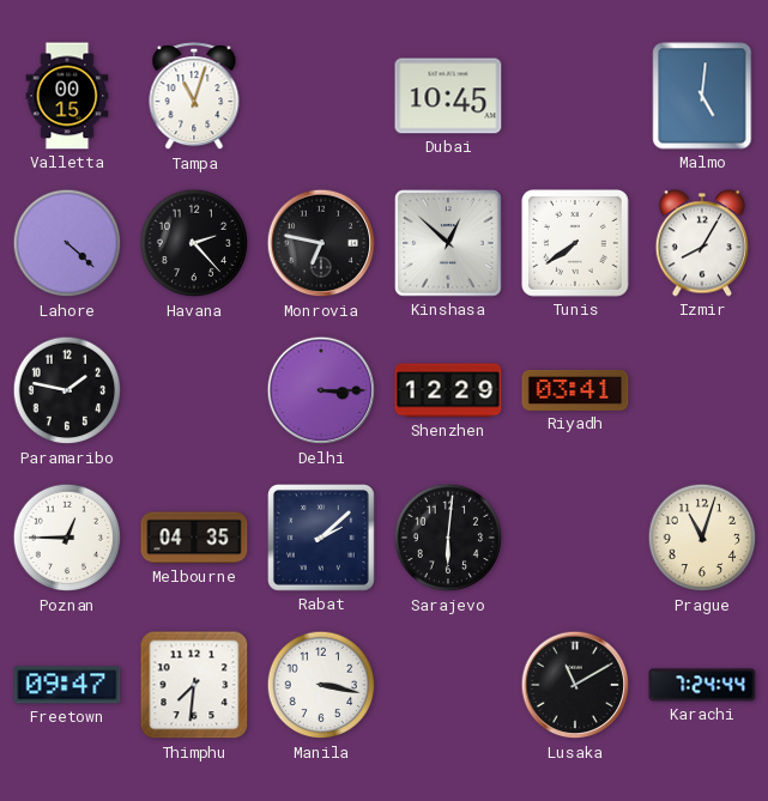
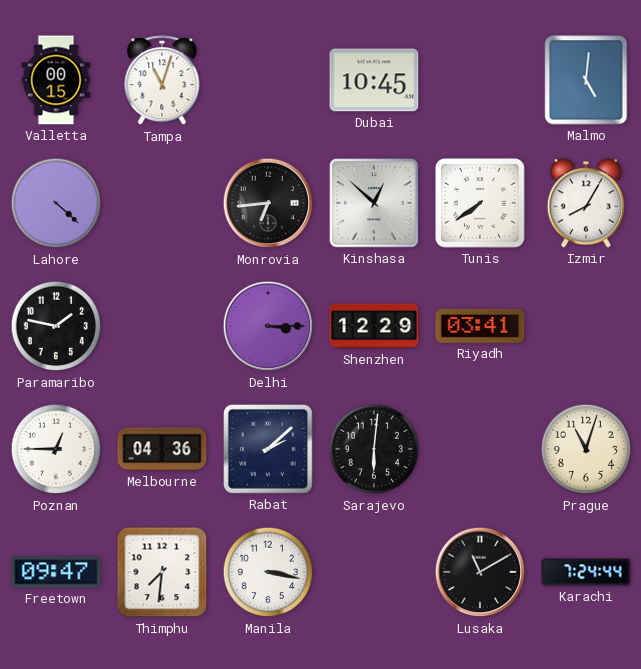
Havana: 2:23 -> none (194, 243)
Monrovia: 6:47 -> 6:44 (268, 203)
Melbourne: 04:35 -> 04:36 (162, 449)
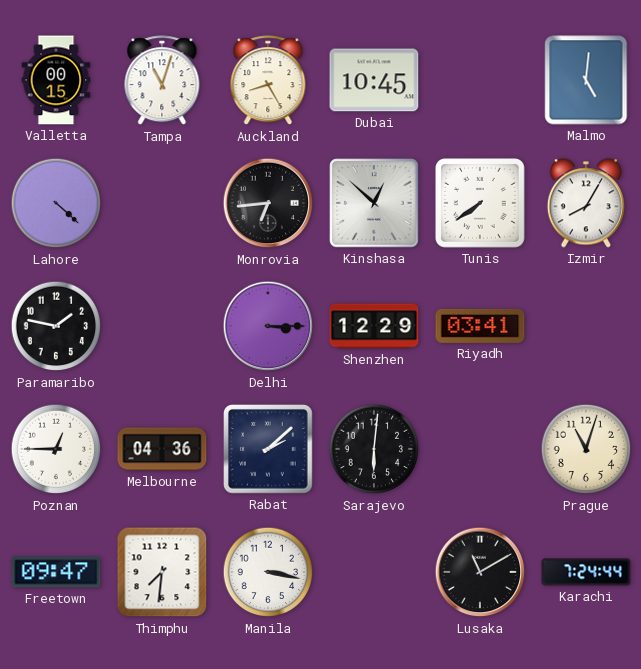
Auckland: none -> 8:25 (268, 81)
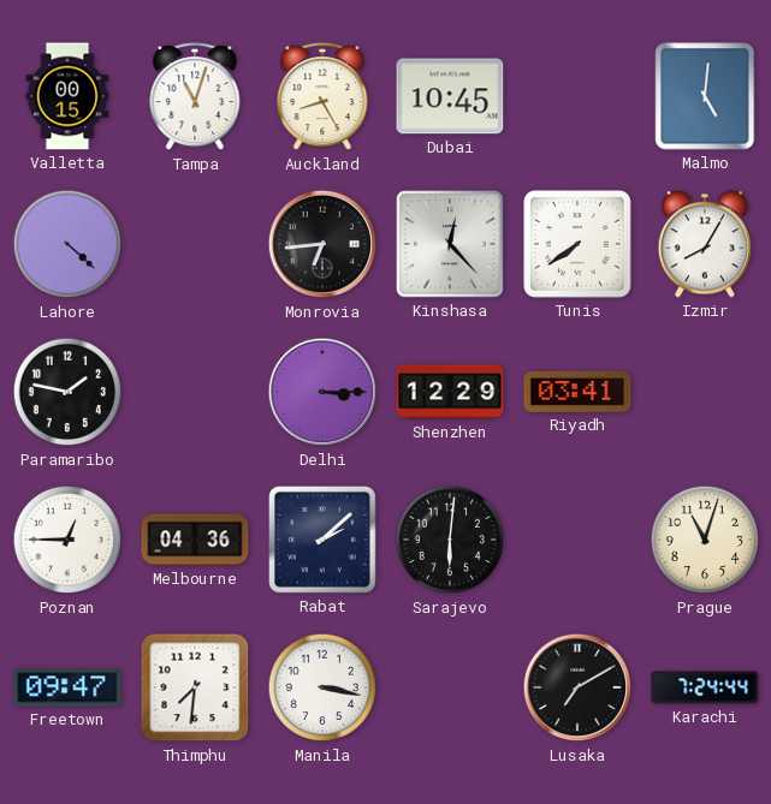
Kinshasa: 12:52 -> 12:23 (450, 244)
Lusaka: 11:10 -> 7:10 (577, 687)
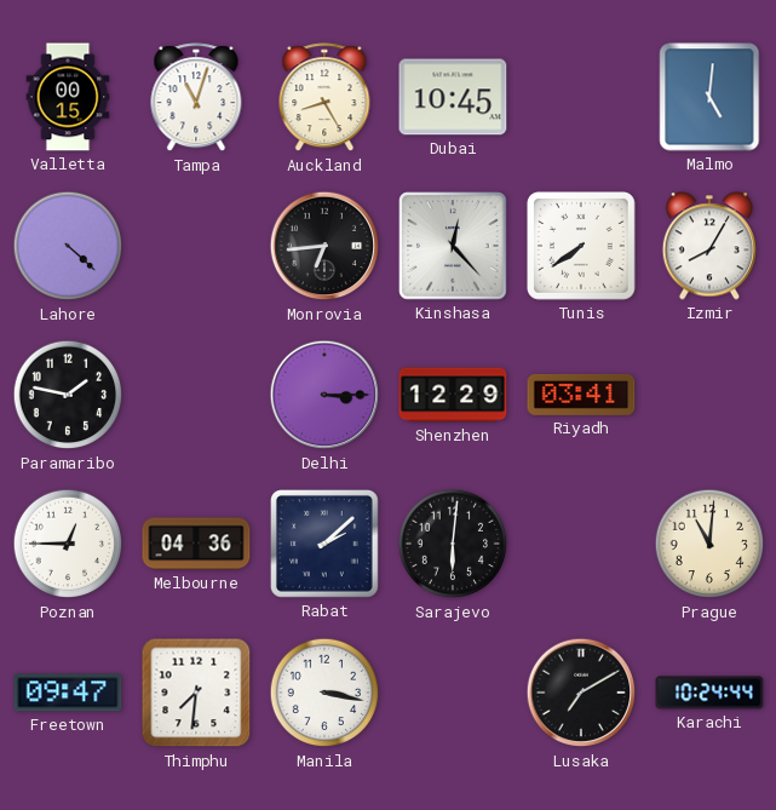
Prague: 11:03 -> 11:01 (709, 544)
Karachi: 7:24 -> 10:24 (709, 693)
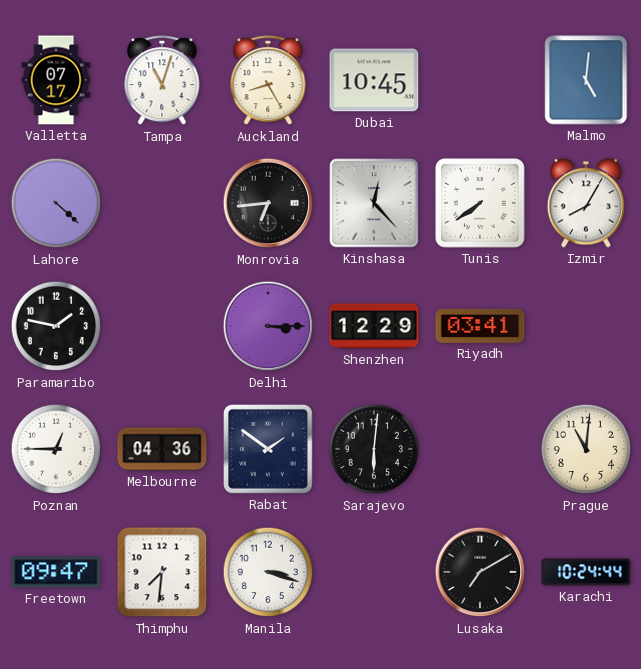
Valletta: 00:15 -> 07:17 (56, 80)
Rabat: 2:08 -> 1:51 (269, 450)
Manila: 3:17 -> 3:18 (268, 572)
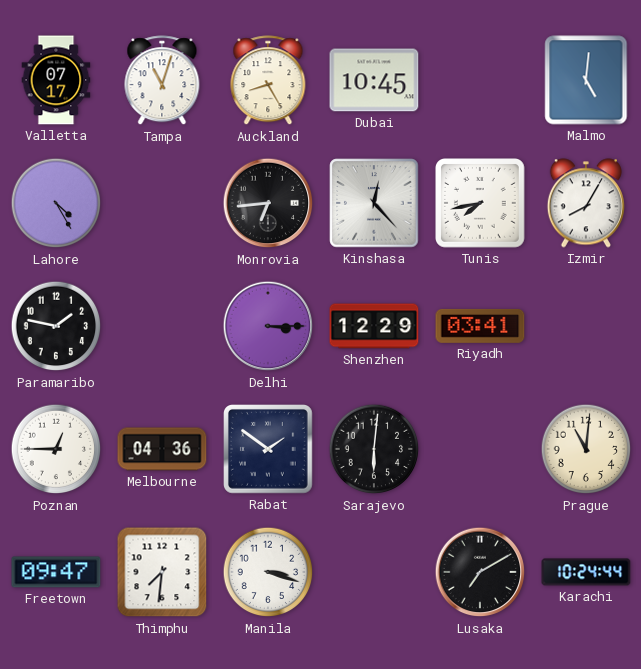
Lahore: 4:22 -> 4:25 (56, 203)
Tunis: 7:39 -> 7:43 (481, 204)
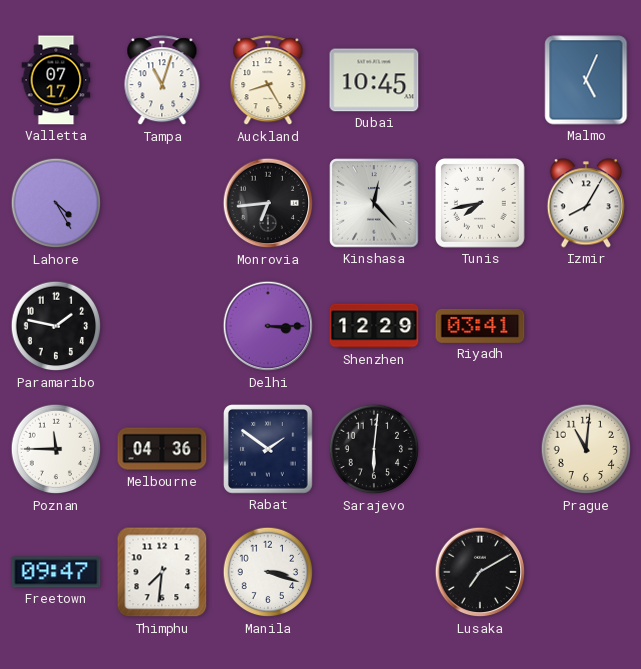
Malmo: 5:01 -> 5:04 (586, 80)
Poznan: 12:45 -> 11:45 (56, 449)
Karachi: 10:24 -> none (586, 572)
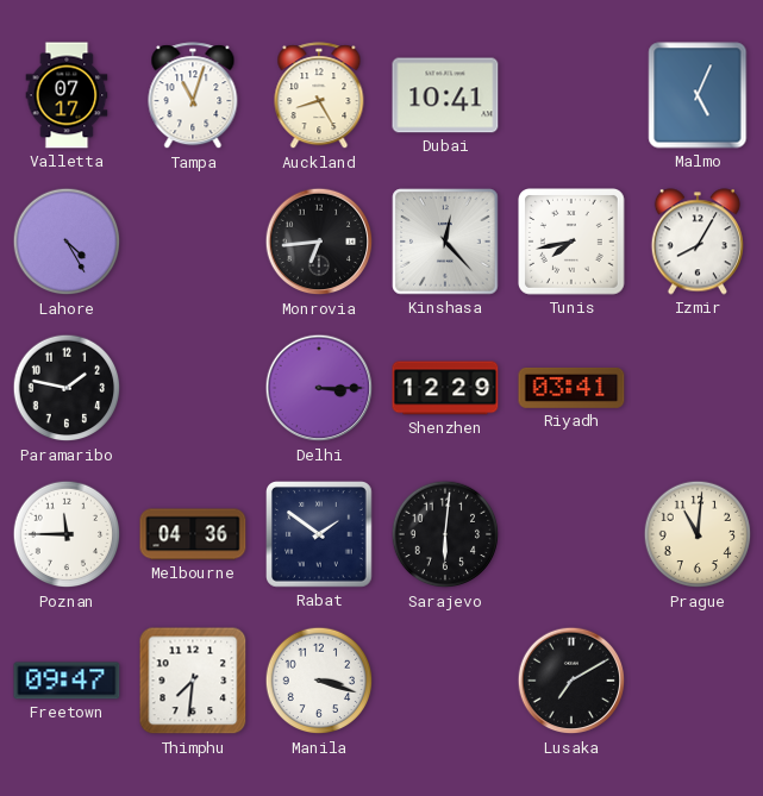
Dubai: 10:45 -> 10:41 (445, 95)
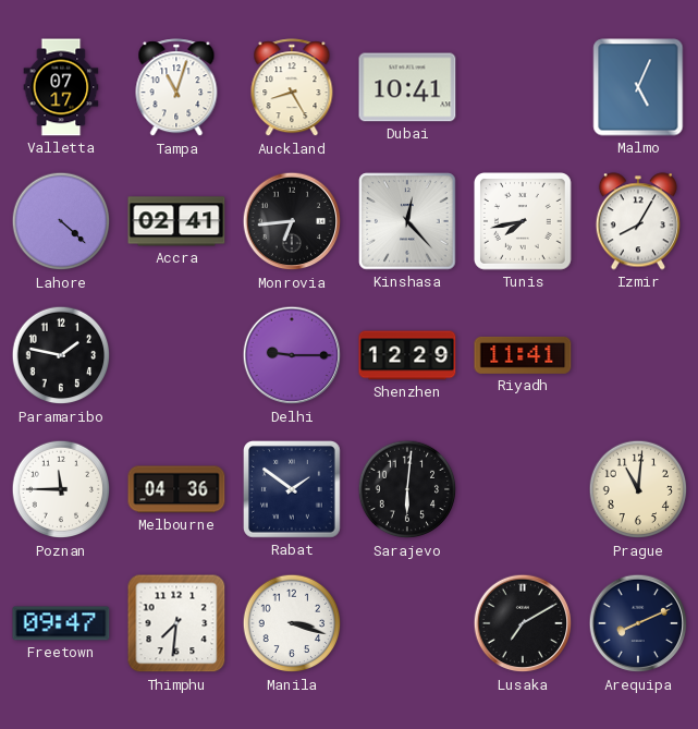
Lahore: 4:25 -> 4:22 (61, 221)
Accra: none -> 02:41 (176, 221)
Delhi: 3:15 -> 9:15 (292, 355)
Riyadh: 03:41 -> 11:41 (523, 355)
Arequipa: none -> 8:11 (638, 623)
